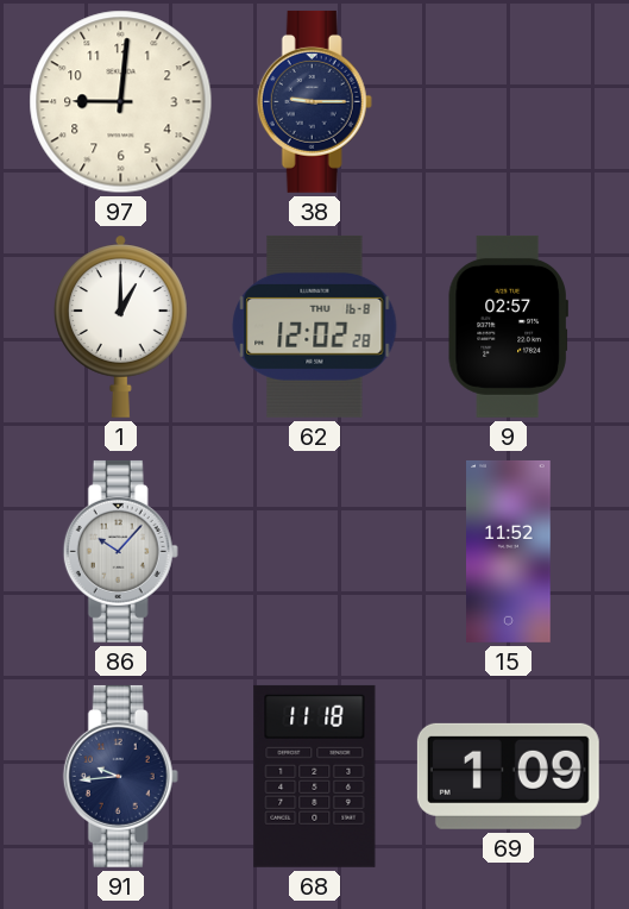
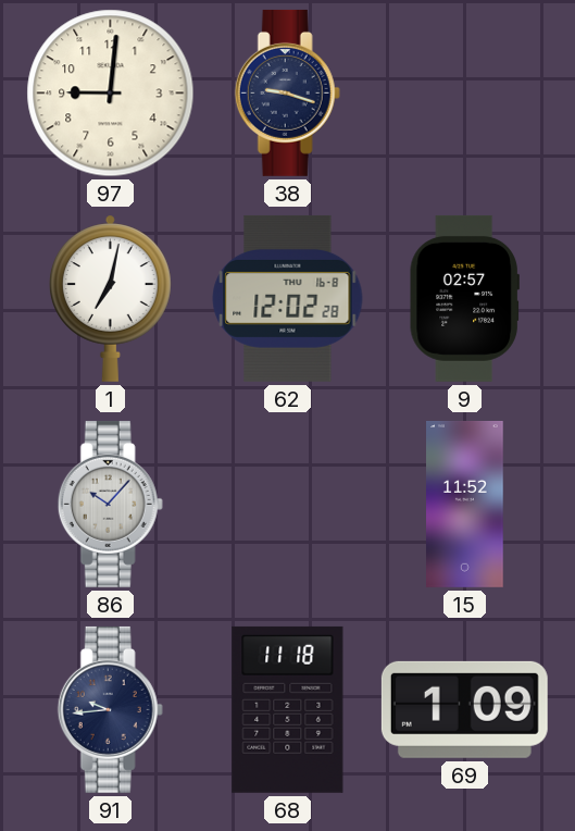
38: 9:15 -> 9:18 (287, 92)
1: 1:00 -> 7:02 (110, 298)
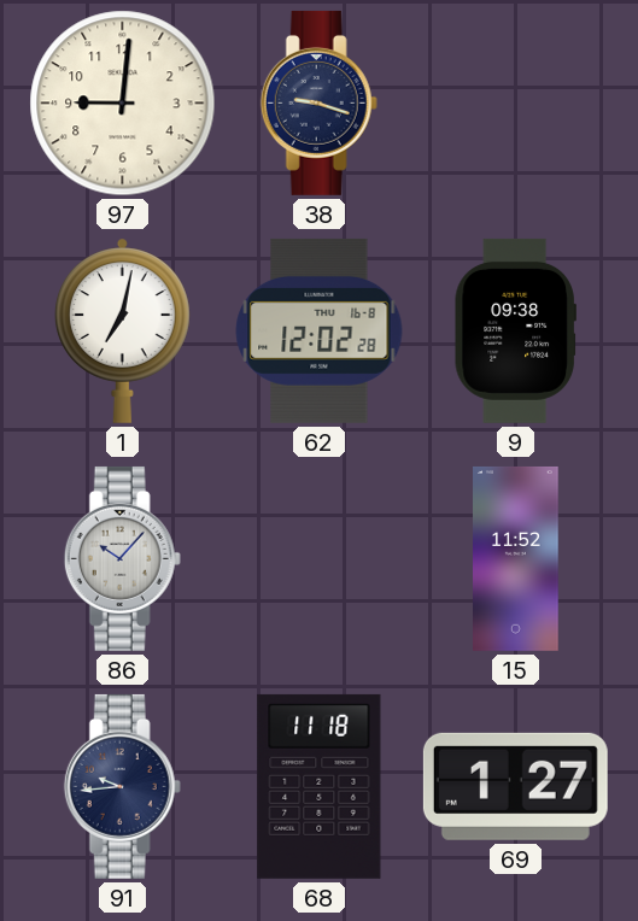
9: 02:57 -> 09:38 (515, 330)
69: 1:09 -> 1:27 (515, 786)
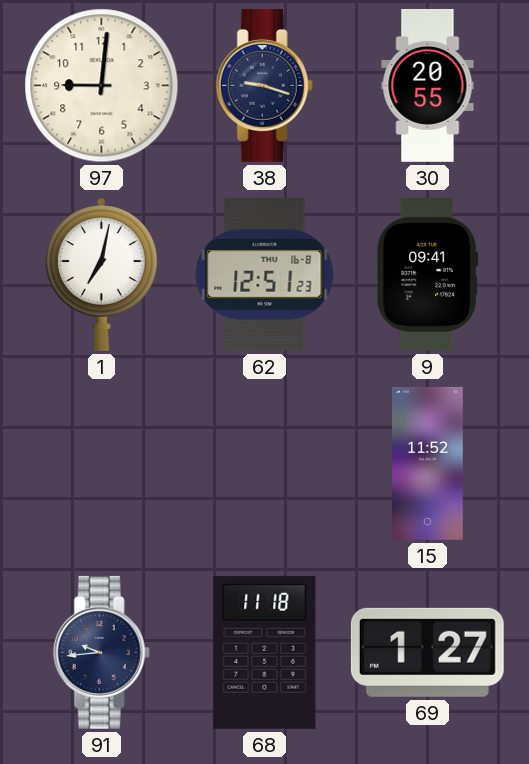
30: none -> 20:55 (428, 85)
62: 12:02 -> 12:51 (265, 274)
9: 09:38 -> 09:41 (427, 274)
86: 10:07 -> none (122, 558)
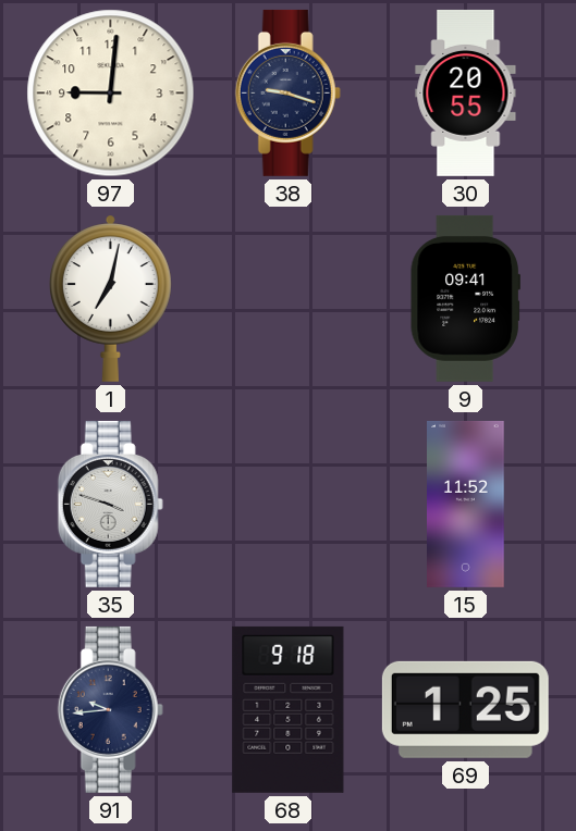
62: 12:51 -> none (265, 274)
35: none -> 3:48 (110, 504)
68: 11:18 -> 9:18 (289, 709)
69: 1:27 -> 1:25 (465, 709)
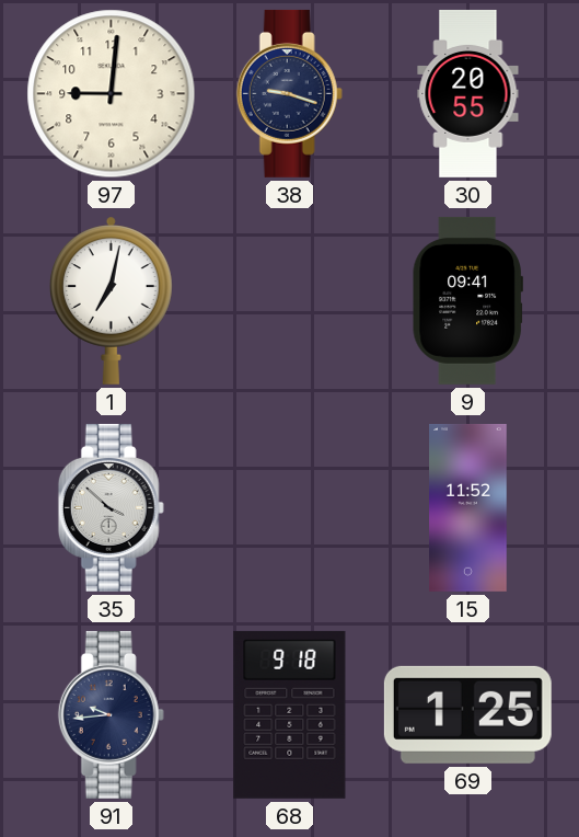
35: 3:48 -> 3:52 (111, 507)
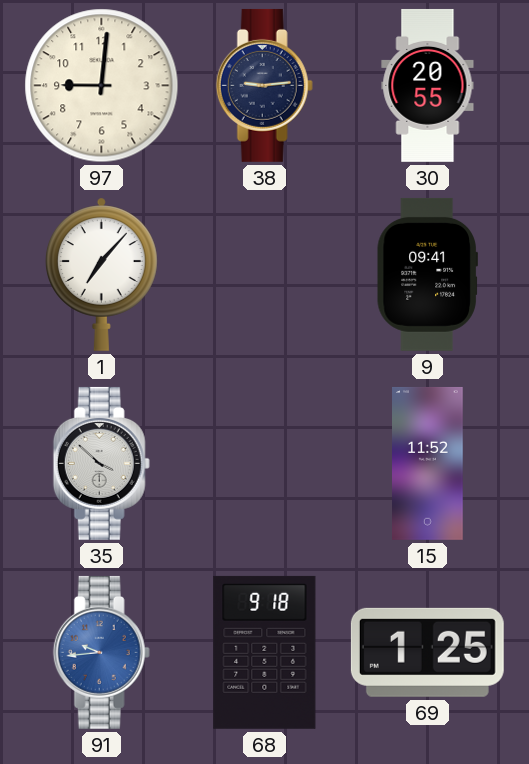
38: 9:18 -> 9:14 (264, 85)
1: 7:02 -> 7:07 (101, 274)
91 dial: navy -> blue (101, 652)
